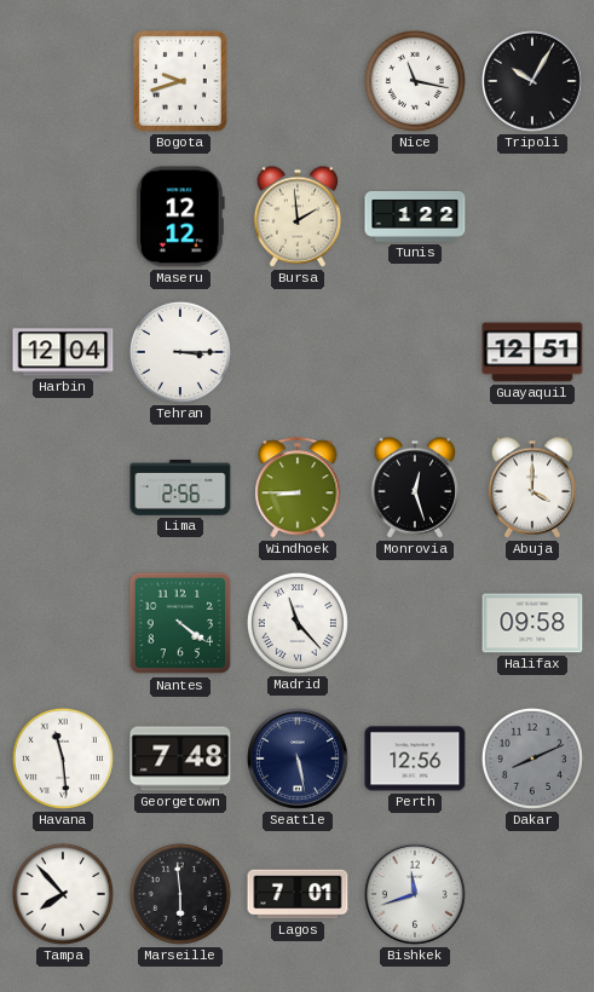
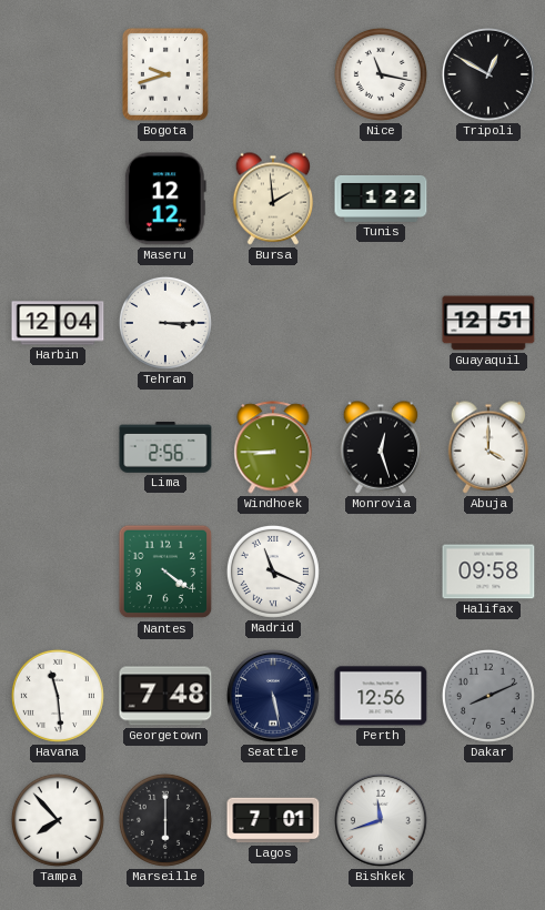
Tripoli: 10:05 -> 12:50 (490, 75)
Madrid: 11:23 -> 11:19 (273, 572)
Marseille: 5:59 -> 6:00 (165, 820)
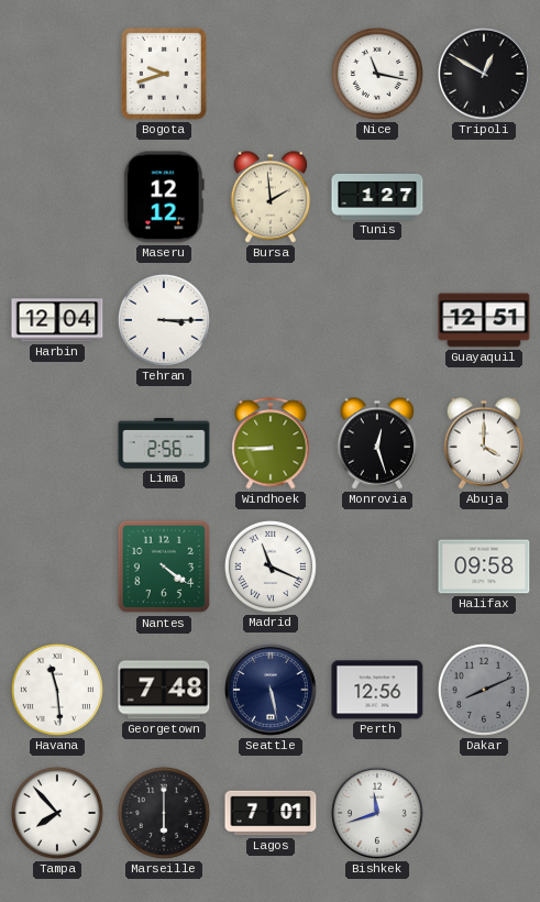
Tunis: 1:22 -> 1:27 (377, 197)
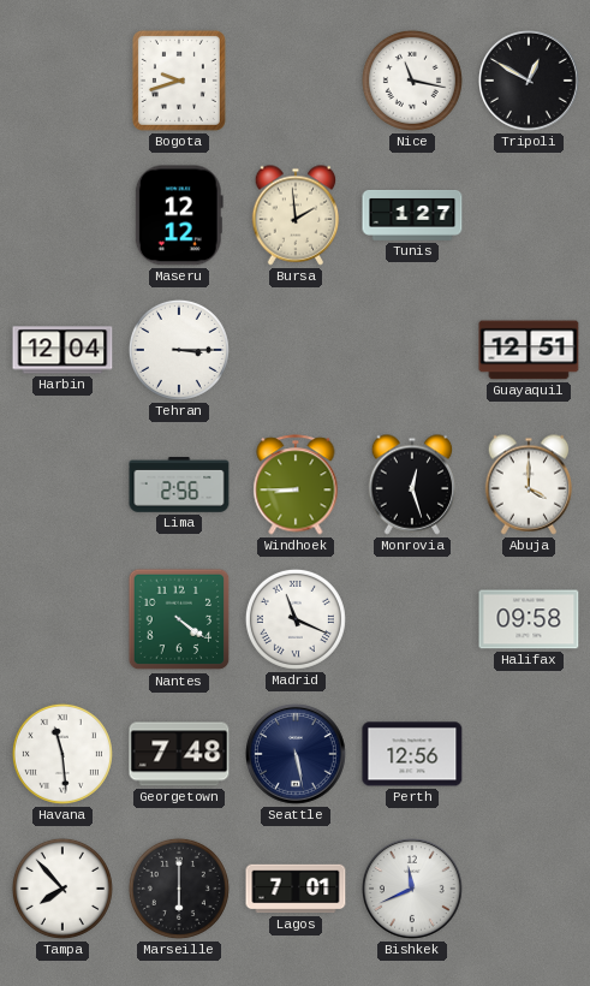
Dakar: 8:11 -> none (484, 690)
Bishkek: 11:42 -> 11:41 (413, 890)
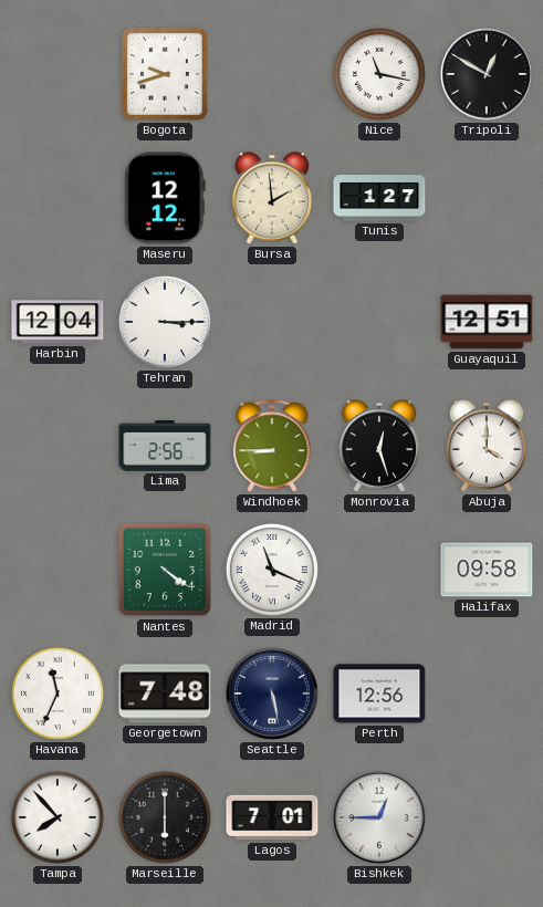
Havana: 11:29 -> 11:34 (58, 694)
Bishkek: 11:41 -> 12:45 (380, 819)
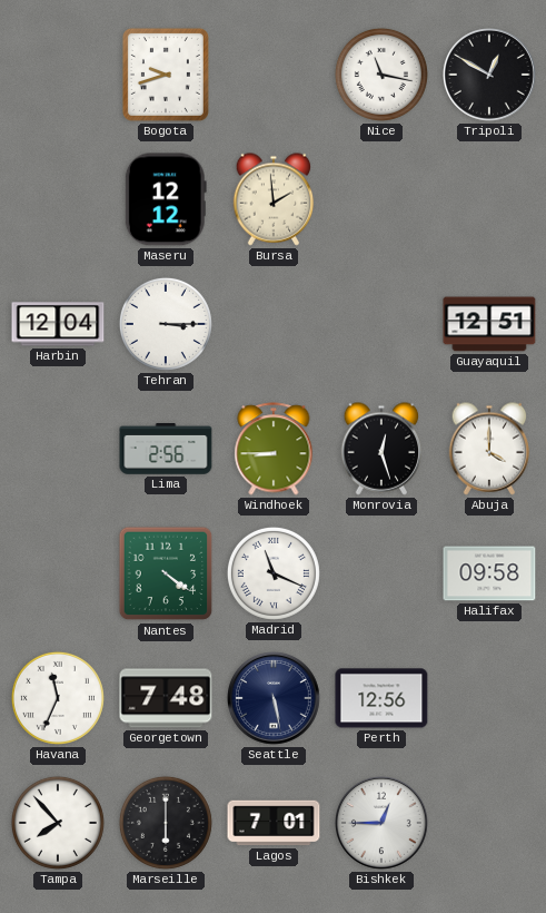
Tunis: 1:27 -> none (379, 198)
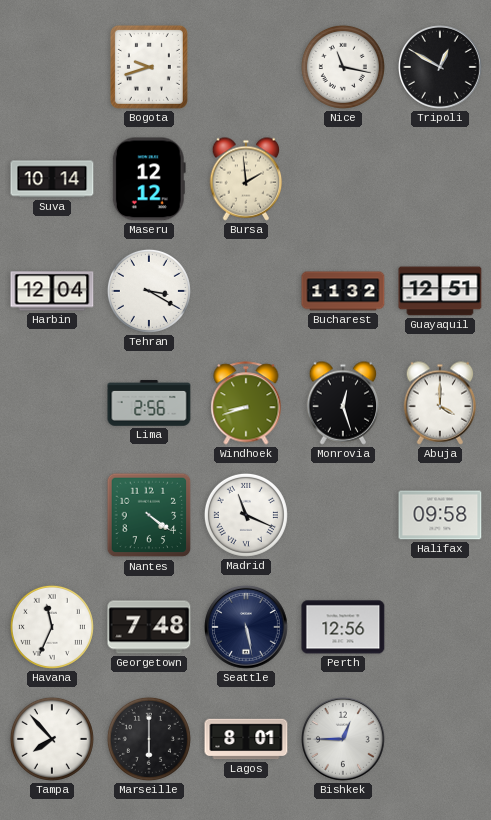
Suva: none -> 10:14 (52, 179)
Tehran: 3:15 -> 3:20 (149, 291)
Bucharest: none -> 11:32 (343, 291)
Windhoek: 8:45 -> 8:42 (246, 403)
Lagos: 7:01 -> 8:01 (246, 739)
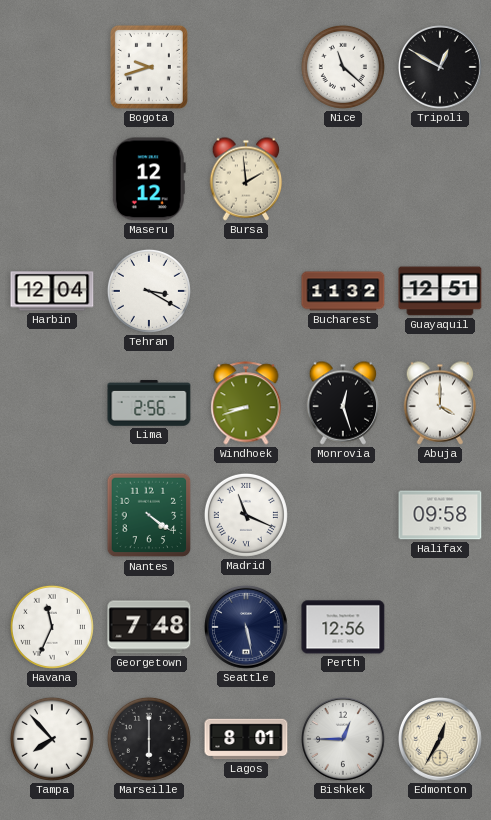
Nice: 11:17 -> 11:22 (343, 67)
Suva: 10:14 -> none (52, 179)
Edmonton: none -> 12:35 (441, 740)
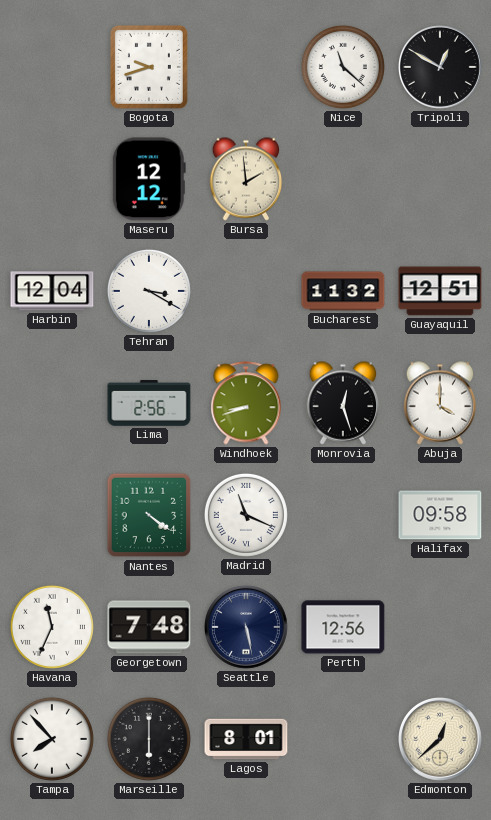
Bishkek: 12:45 -> none (344, 740)
Edmonton: 12:35 -> 12:38 (441, 740)
